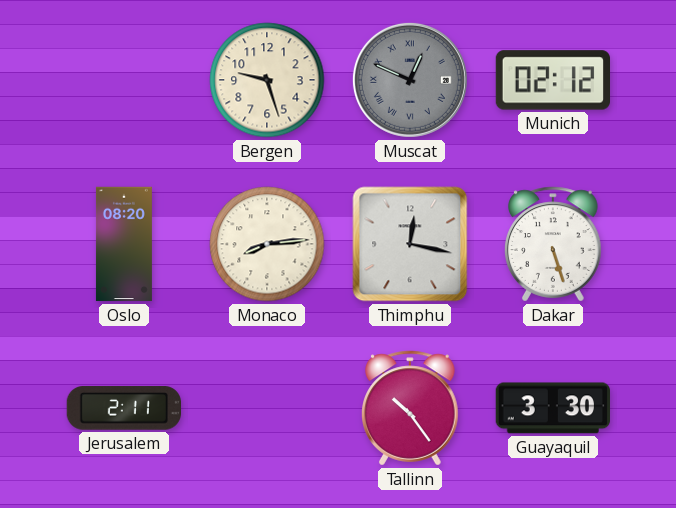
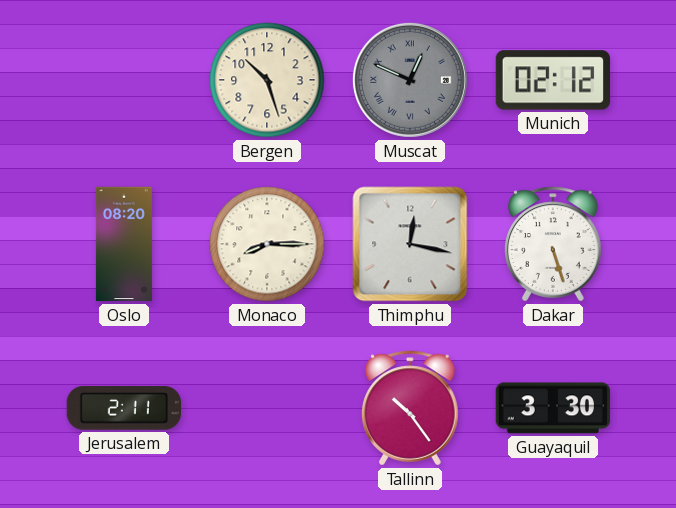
Bergen: 9:27 -> 10:27 (267, 80)
Monaco: 8:14 -> 8:15 (267, 244)
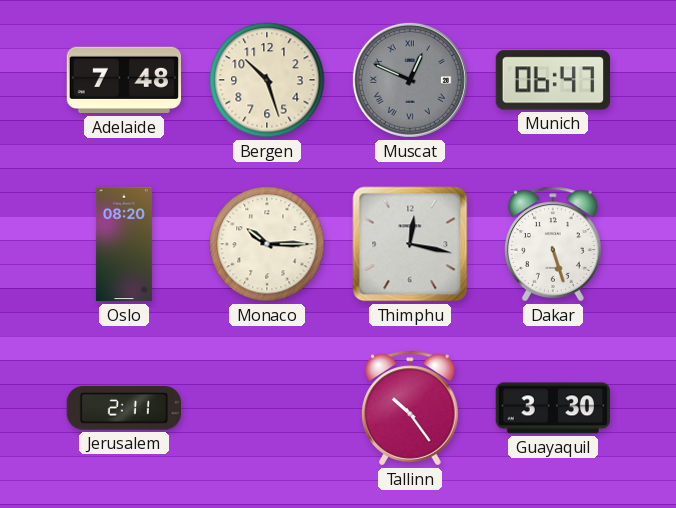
Adelaide: none -> 7:48 (124, 80)
Munich: 02:12 -> 06:47 (552, 80)
Monaco: 8:15 -> 10:15 (267, 244)
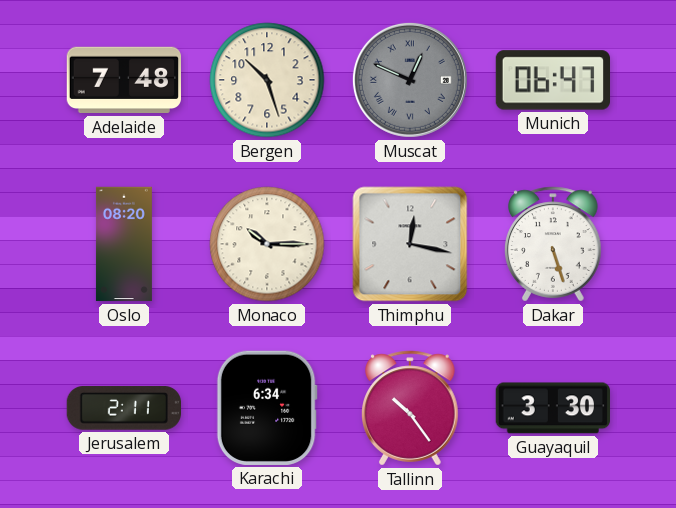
Karachi: none -> 6:34 (267, 408)
